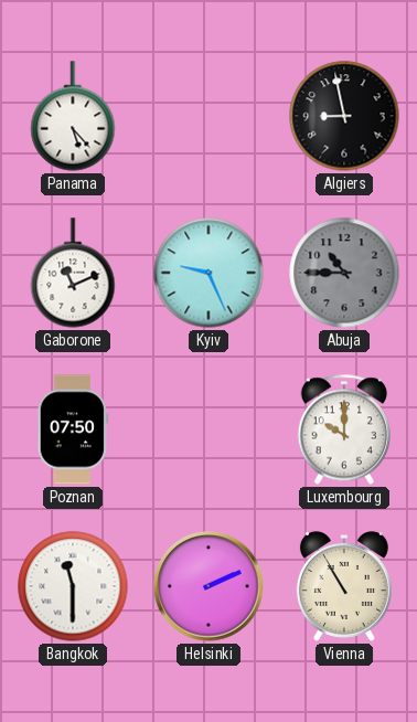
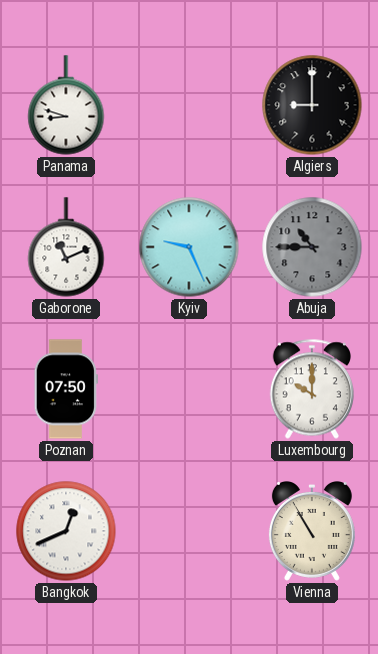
Panama: 5:23 -> 8:48 (66, 105)
Algiers: 8:58 -> 9:00 (312, 105)
Bangkok: 11:30 -> 12:41 (66, 531)
Helsinki: 2:11 -> none (209, 586)
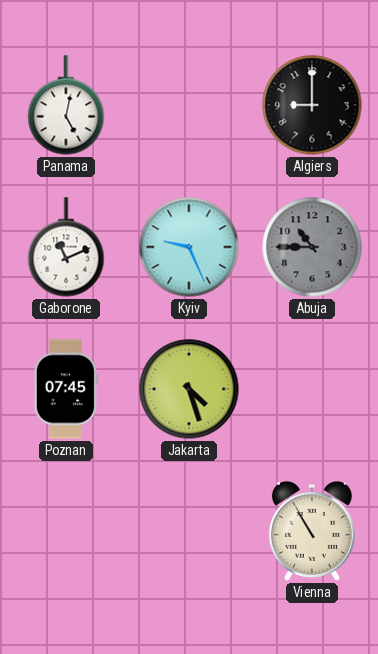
Panama: 8:48 -> 5:02 (66, 105)
Poznan: 07:50 -> 07:45 (66, 389)
Jakarta: none -> 4:27 (189, 389)
Luxembourg: 10:00 -> none (312, 389)
Bangkok: 12:41 -> none (66, 531)
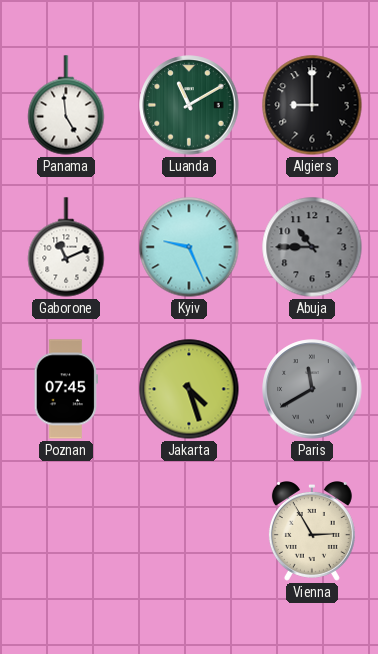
Panama: 5:02 -> 4:59 (66, 105)
Luanda: none -> 11:10 (189, 105)
Paris: none -> 11:40 (312, 389)
Vienna: 10:55 -> 2:55 (312, 532)
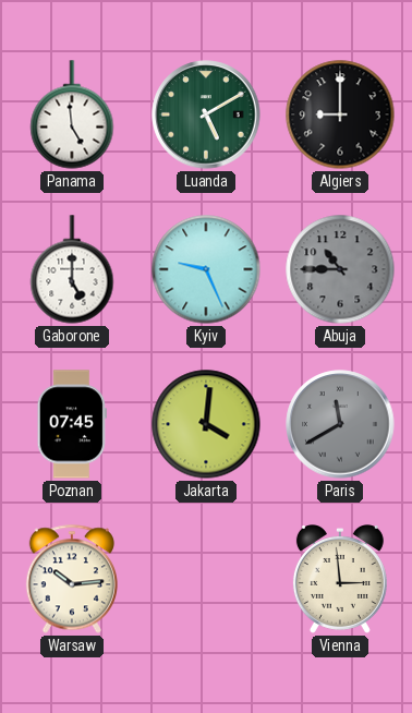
Luanda: 11:10 -> 5:10 (206, 114)
Gaborone: 11:11 -> 5:00 (72, 269)
Jakarta: 4:27 -> 4:01 (206, 424)
Warsaw: none -> 10:14 (72, 579)
Vienna: 2:55 -> 2:59 (340, 580)
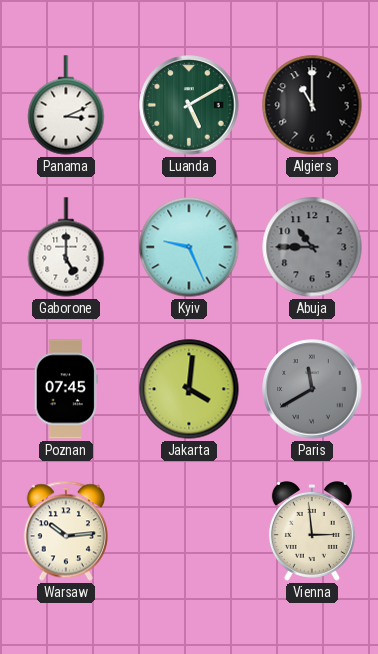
Panama: 4:59 -> 3:11 (66, 105)
Algiers: 9:00 -> 11:00 (312, 105)
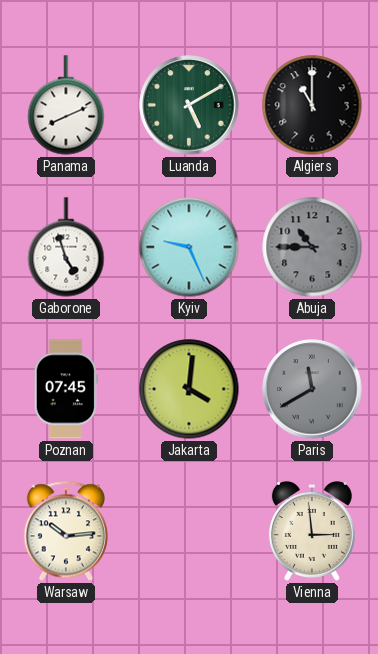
Panama: 3:11 -> 8:11 (66, 105)
Gaborone: 5:00 -> 4:57 (66, 247)
